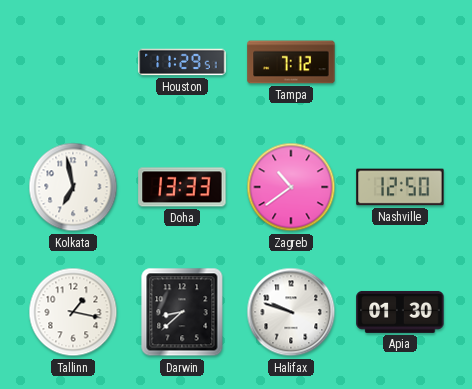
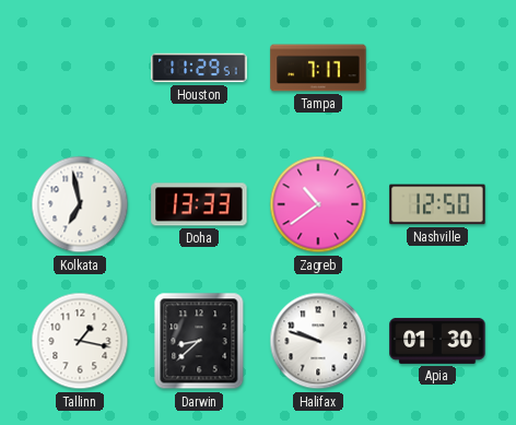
Tampa: 7:12 -> 7:17 (318, 68)
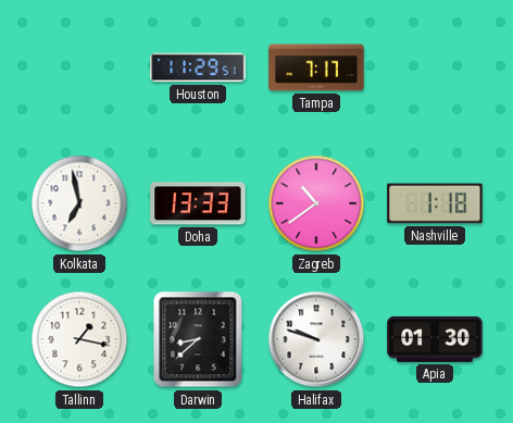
Nashville: 12:50 -> 1:18 (435, 203)
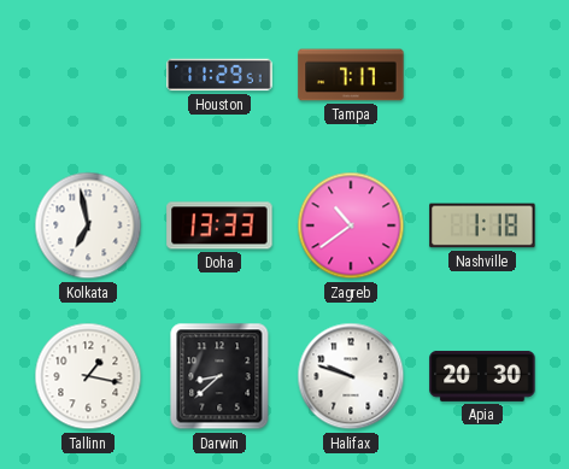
Apia: 01:30 -> 20:30 (482, 376)
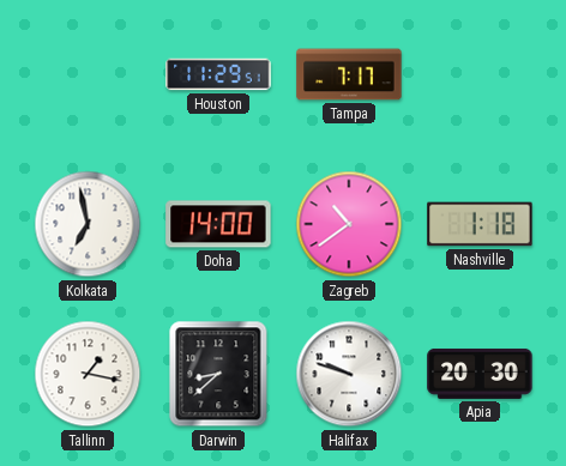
Doha: 13:33 -> 14:00 (218, 224)
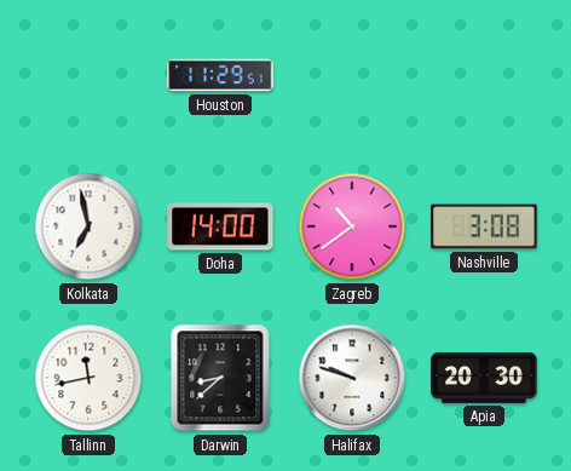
Tampa: 7:17 -> none (349, 74)
Nashville: 1:18 -> 3:08 (484, 226)
Tallinn: 1:17 -> 11:43 (88, 378)
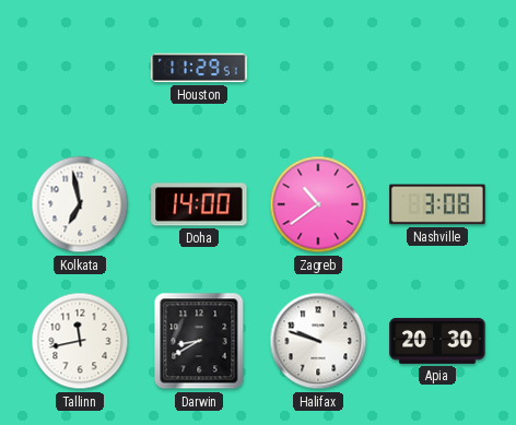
Darwin: 8:38 -> 8:40 (199, 341)
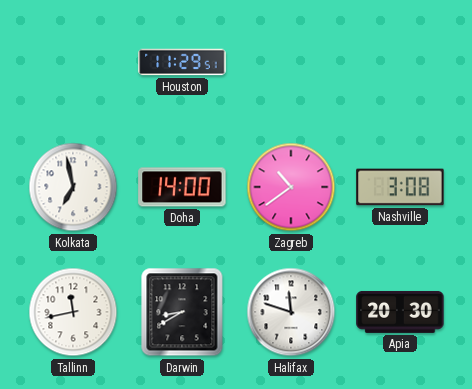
Halifax: 9:48 -> 11:48 (291, 312)
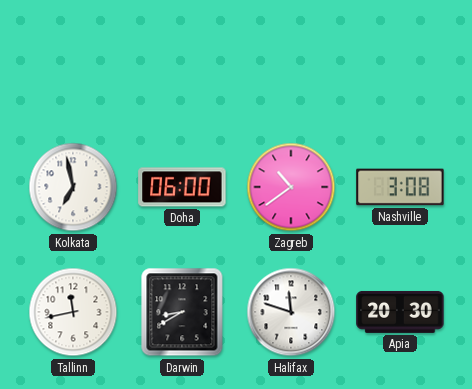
Houston: 11:29 -> none (182, 62)
Doha: 14:00 -> 06:00 (182, 187)
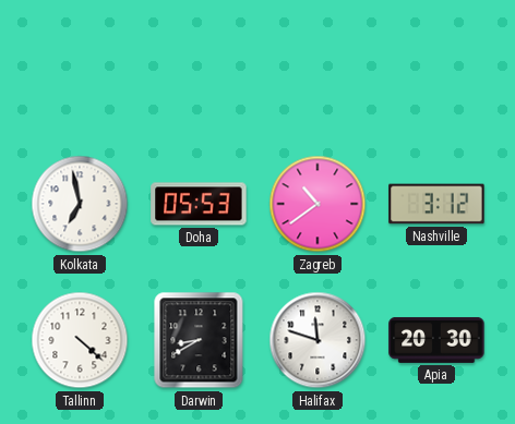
Doha: 06:00 -> 05:53 (199, 204)
Nashville: 3:08 -> 3:12 (436, 204)
Tallinn: 11:43 -> 4:22 (80, 340)
